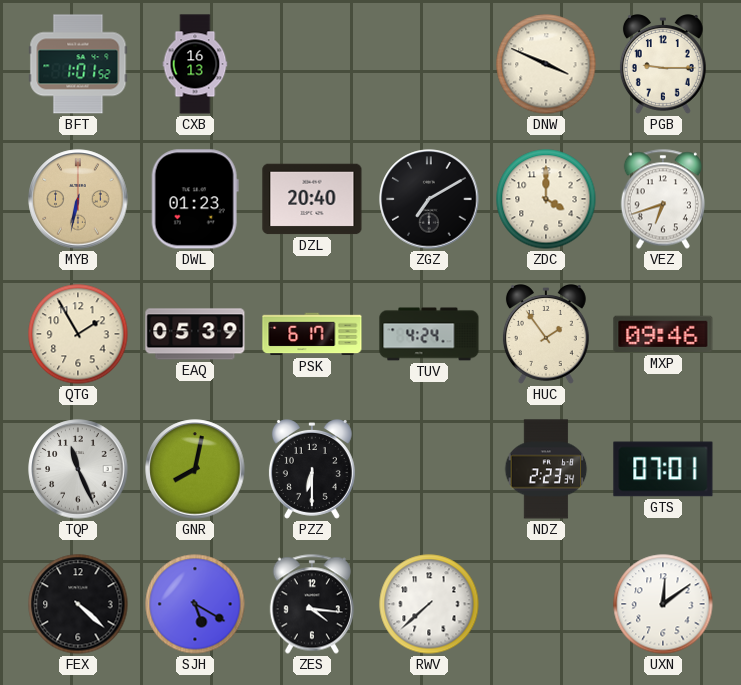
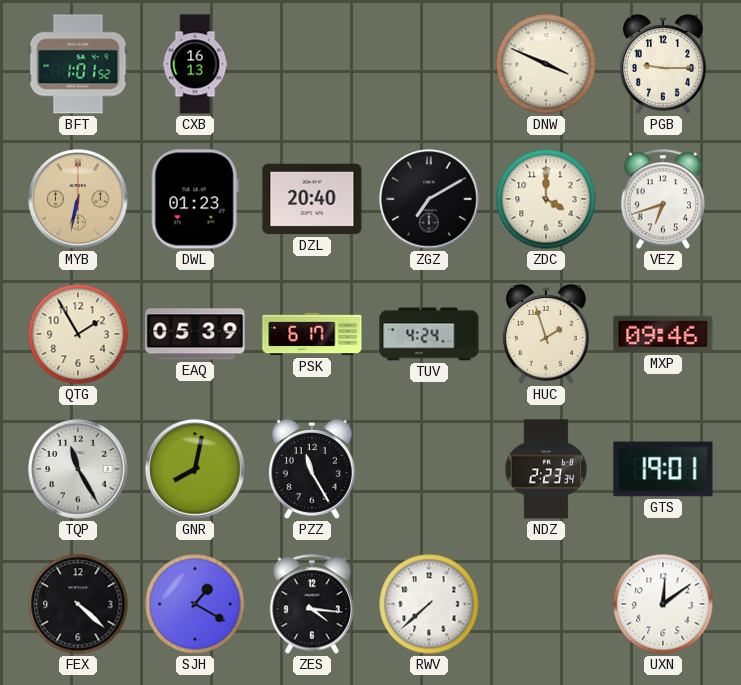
HUC: 1:54 -> 1:57 (546, 335)
TQP: 11:26 -> 11:25 (78, 469)
PZZ: 6:30 -> 11:25 (312, 470)
GTS: 07:01 -> 19:01 (663, 469)
SJH: 5:20 -> 1:20 (195, 604)
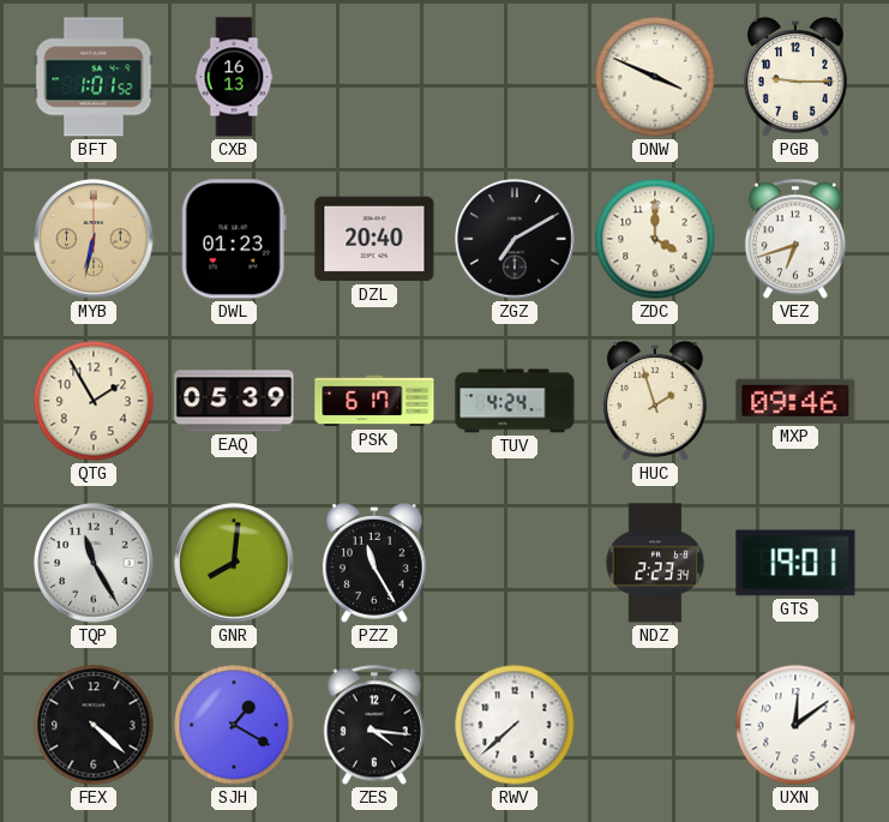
GNR: 8:02 -> 8:01 (234, 563)
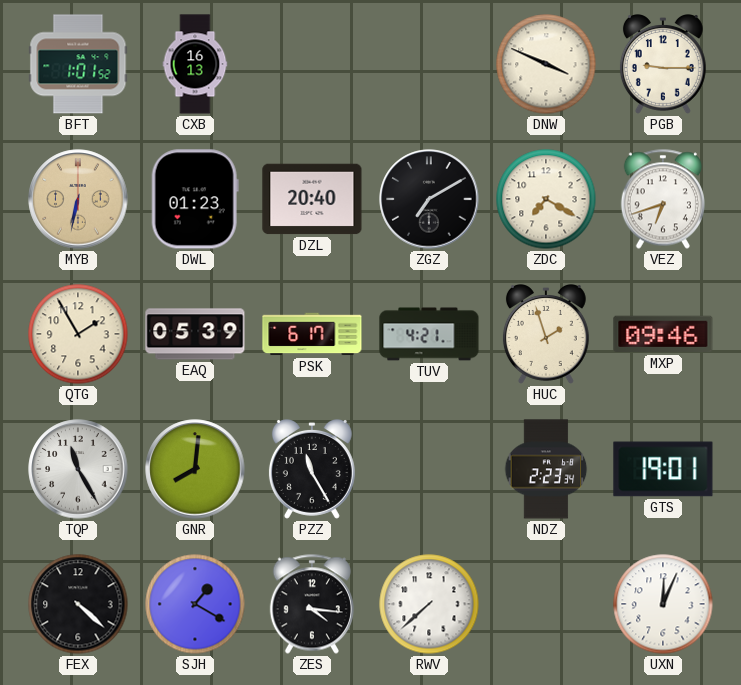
ZDC: 4:00 -> 7:20 (546, 199)
TUV: 4:24 -> 4:21 (429, 334)
UXN: 12:09 -> 12:04 (663, 604)
